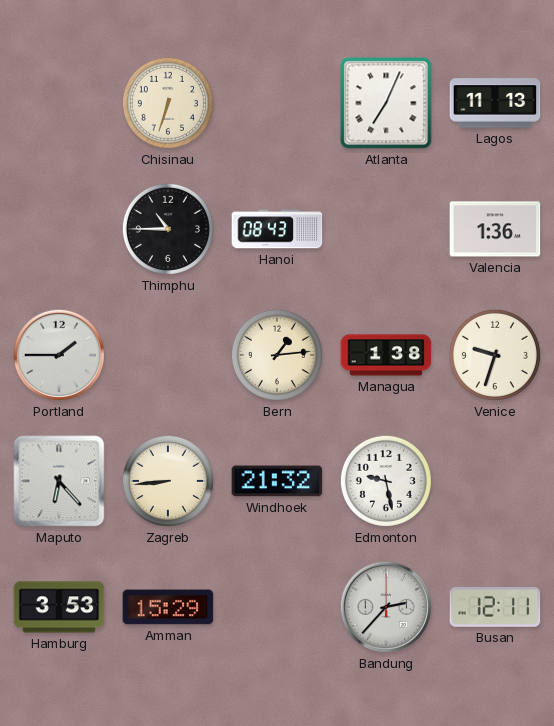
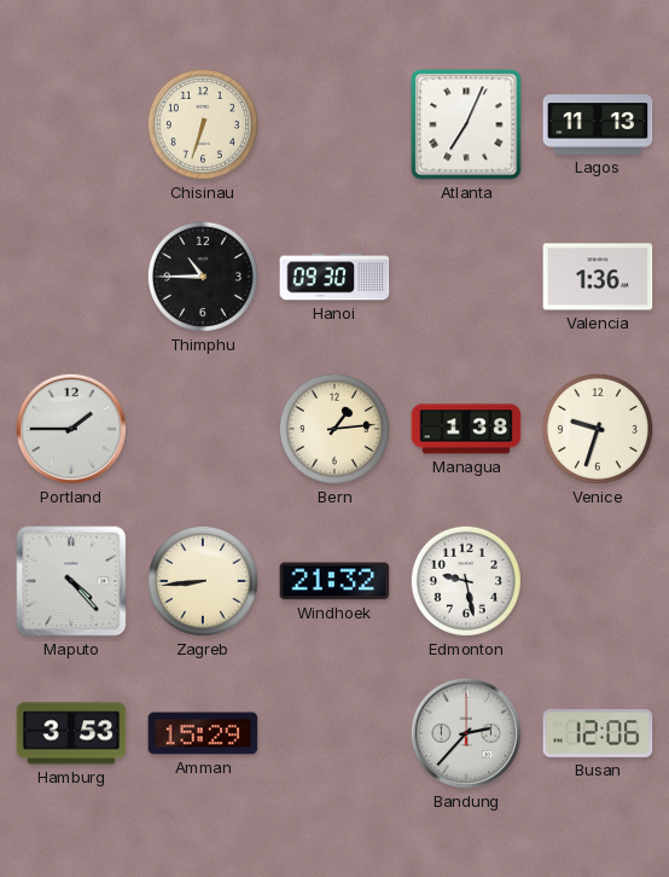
Hanoi: 08:43 -> 09:30 (334, 277)
Maputo: 6:23 -> 4:23 (71, 581)
Busan: 12:11 -> 12:06 (598, 734)
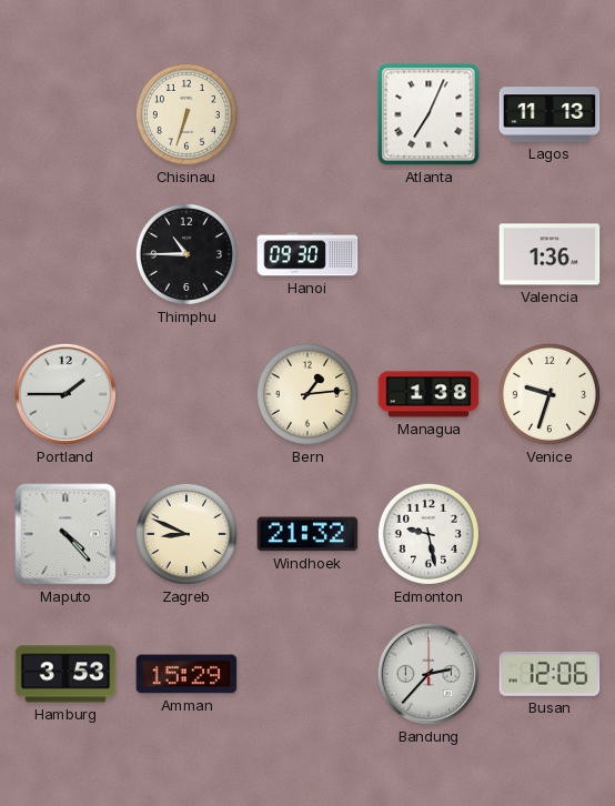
Zagreb: 8:44 -> 8:49 (186, 534)
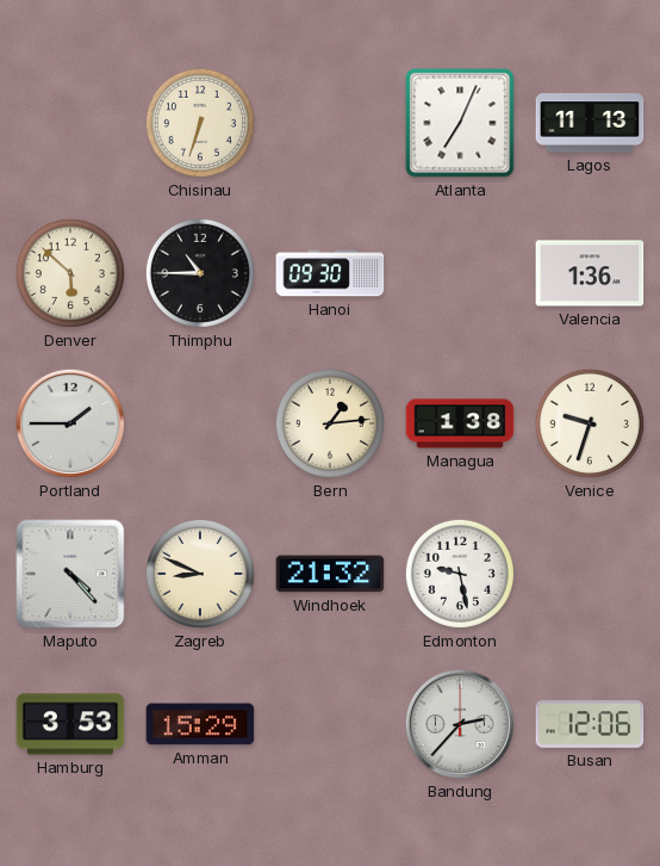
Denver: none -> 5:52 (70, 273)
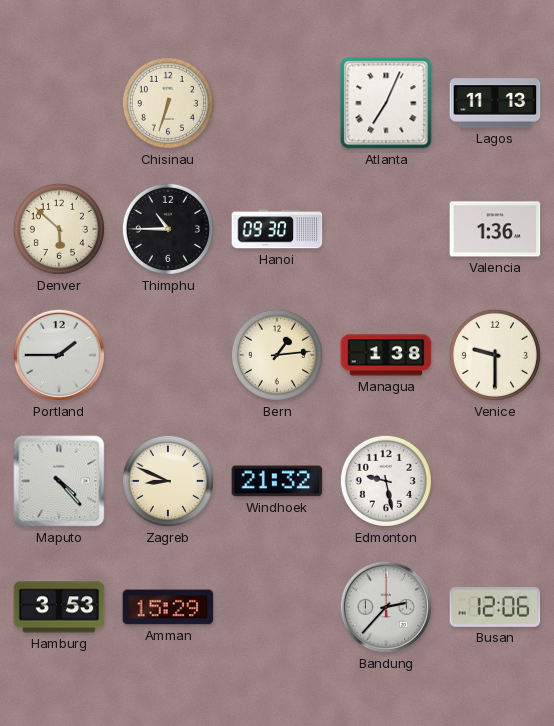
Venice: 9:33 -> 9:30 (495, 355)
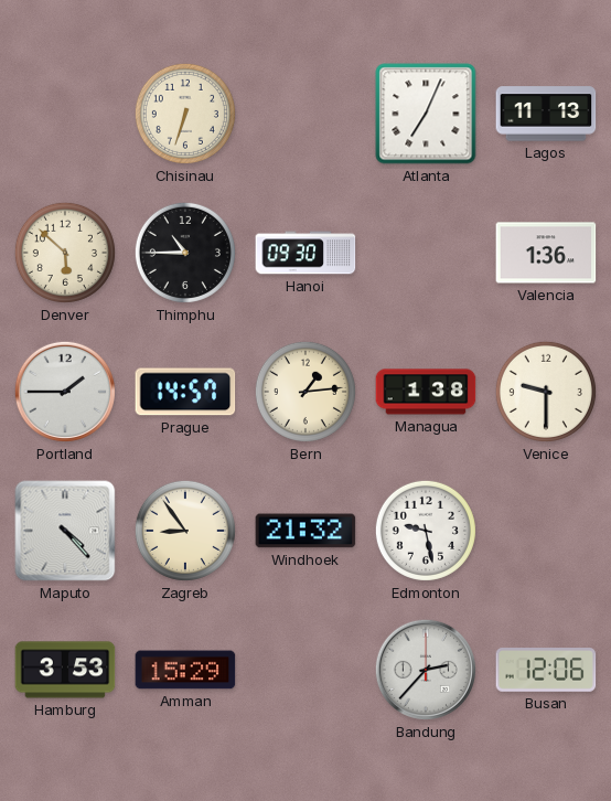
Prague: none -> 14:57 (185, 392)
Zagreb: 8:49 -> 8:54 (185, 531)
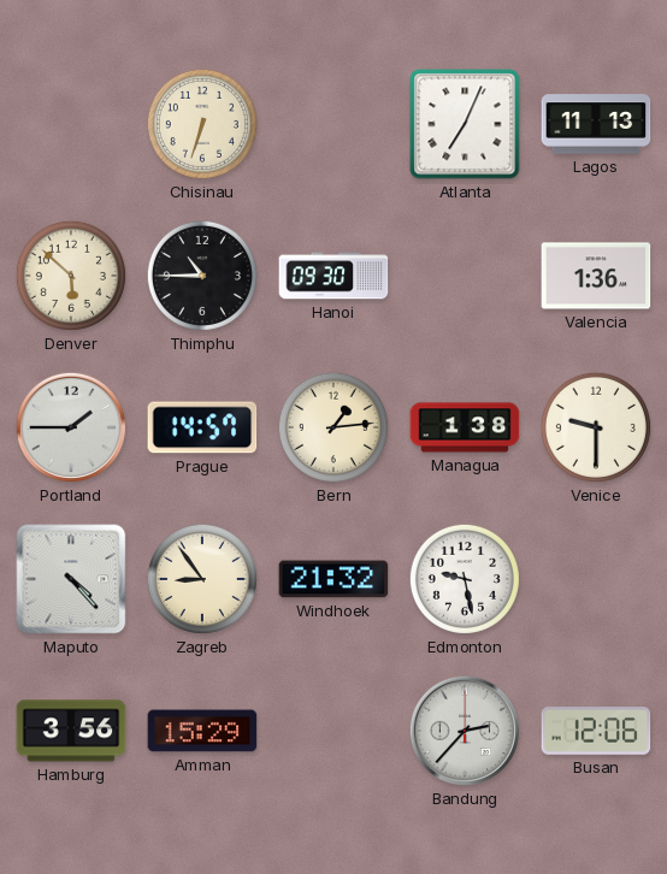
Hamburg: 3:53 -> 3:56 (71, 731)
